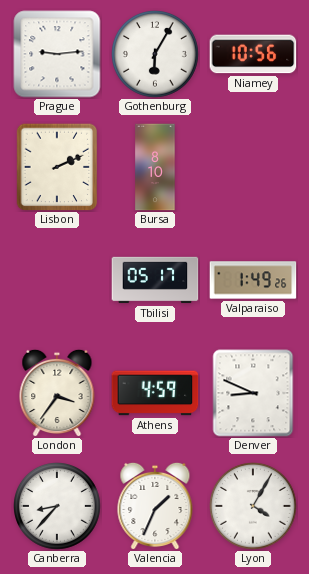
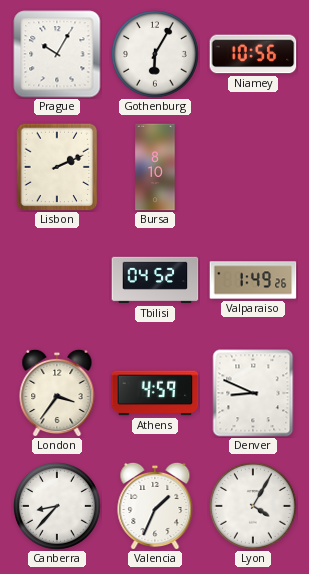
Prague: 9:14 -> 10:05 (57, 54)
Tbilisi: 05:17 -> 04:52 (155, 280)
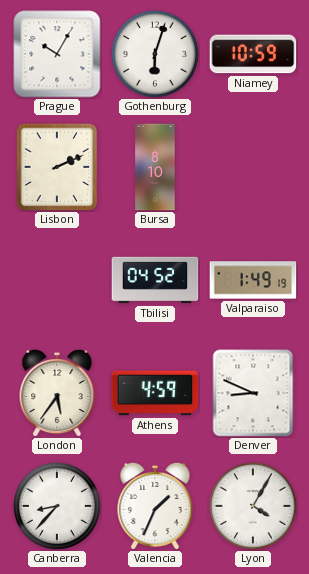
Gothenburg: 6:05 -> 6:03 (156, 55)
Niamey: 10:56 -> 10:59 (253, 54)
Valparaiso: 1:49:26 -> 1:49:19 (253, 280)
London: 3:36 -> 5:36 (57, 393)
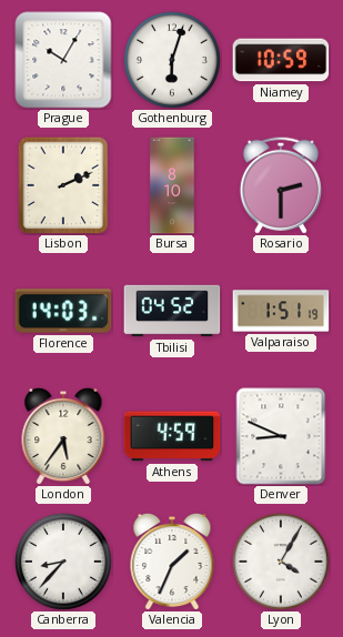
Rosario: none -> 2:30 (281, 185)
Florence: none -> 14:03 (63, 311)
Valparaiso: 1:49 -> 1:51 (281, 311)
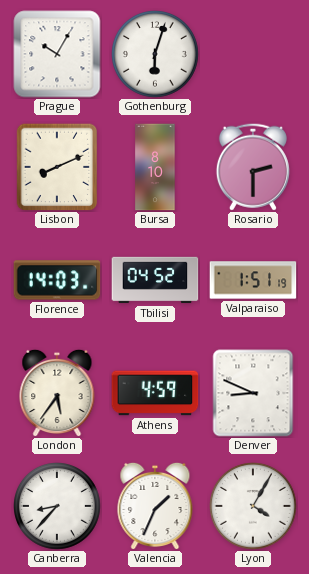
Niamey: 10:59 -> none (281, 60)
Lisbon: 2:11 -> 8:11 (57, 167)
